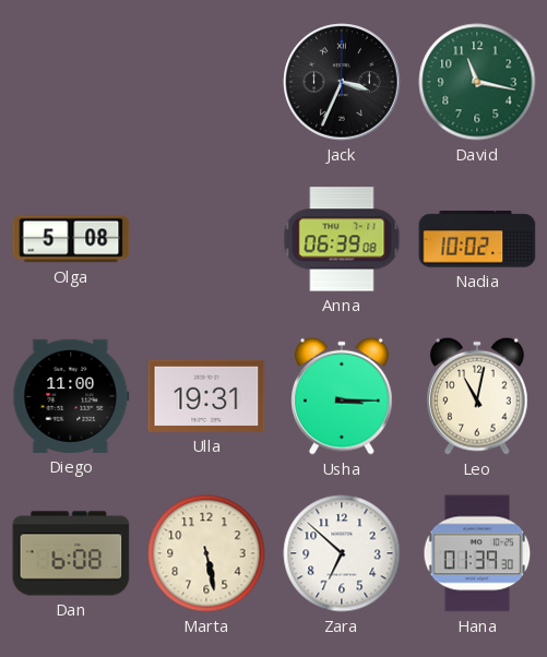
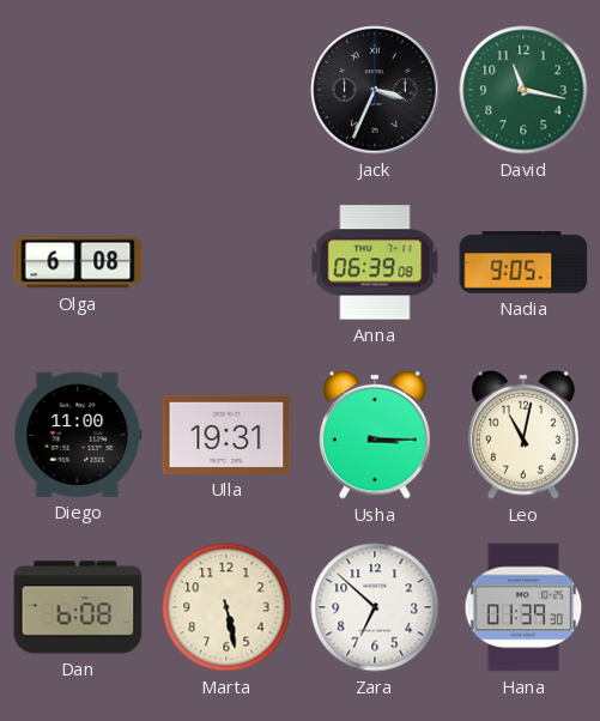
Olga: 5:08 -> 6:08 (78, 262)
Nadia: 10:02 -> 9:05 (523, 262)
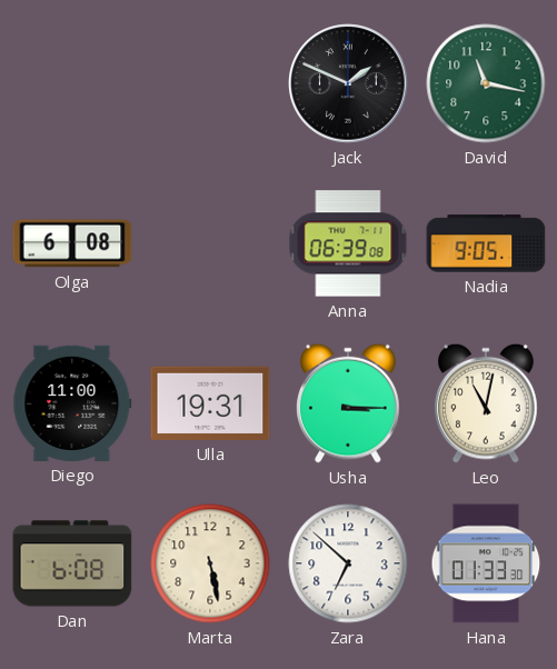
Jack: 3:34 -> 1:49 (348, 83)
Hana: 01:39 -> 01:33 (486, 563)
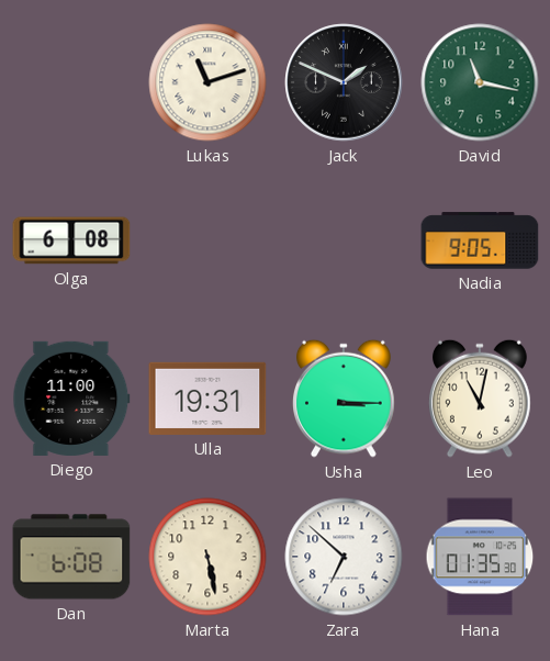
Lukas: none -> 11:12 (207, 82)
Anna: 06:39 -> none (348, 243)
Hana: 01:33 -> 01:35 (480, 557)
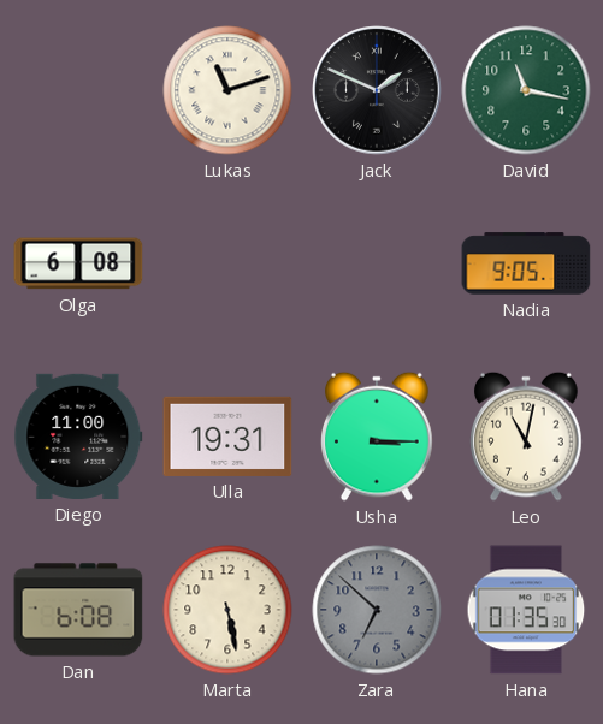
Zara dial: white -> grey (377, 610)
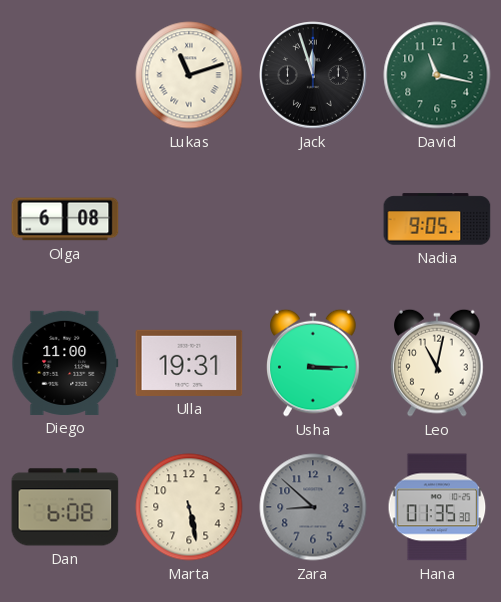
Jack: 1:49 -> 11:57 (313, 75)
Zara: 6:52 -> 8:52 (313, 507)
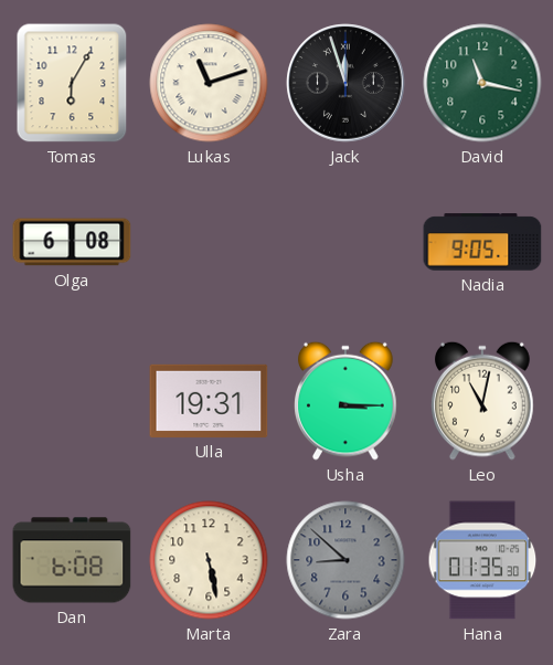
Tomas: none -> 6:05 (72, 83)
Diego: 11:00 -> none (65, 363)
